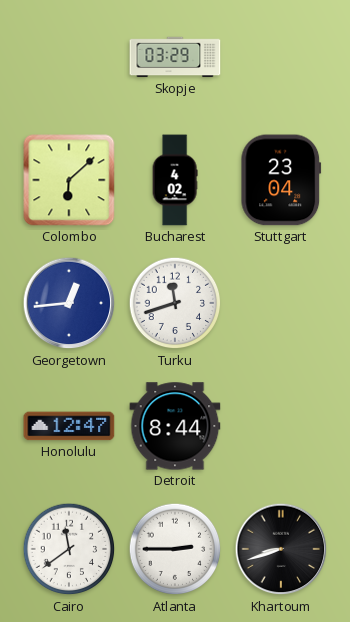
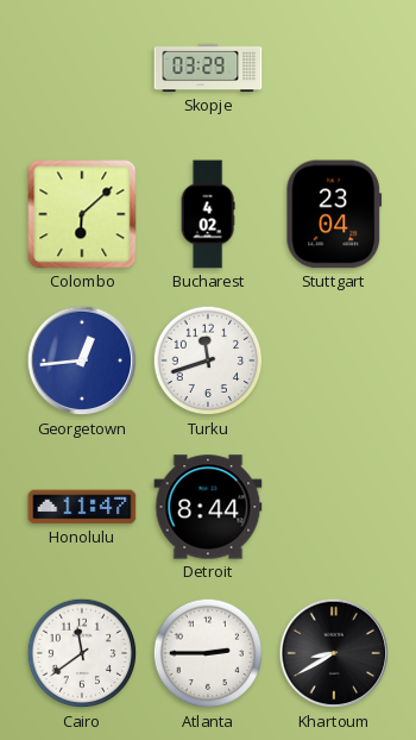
Honolulu: 12:47 -> 11:47 (82, 507)
Khartoum: 8:42 -> 8:40 (334, 653)
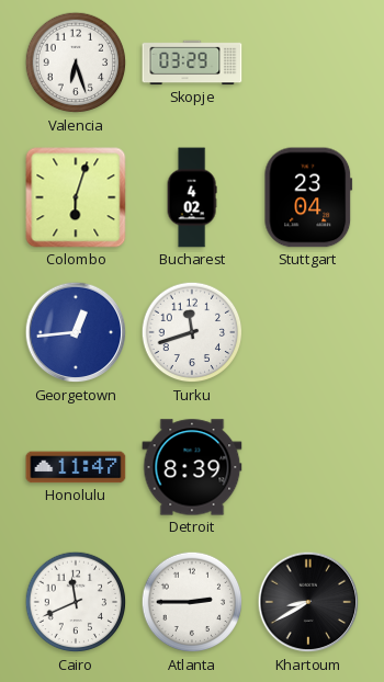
Valencia: none -> 6:27 (76, 62)
Colombo: 6:08 -> 6:03 (76, 197)
Detroit: 8:44 -> 8:39 (192, 467)
Cairo: 11:39 -> 11:41 (76, 602)
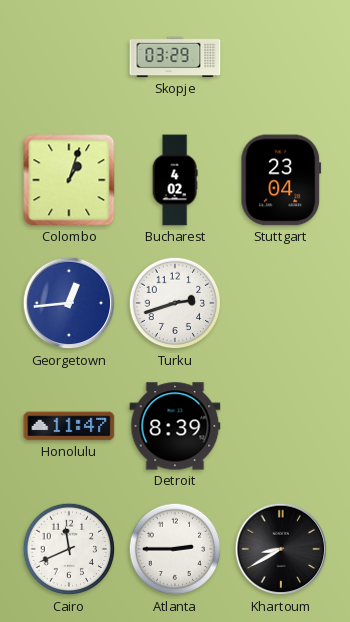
Valencia: 6:27 -> none (76, 62)
Colombo: 6:03 -> 1:03 (69, 180)
Turku: 11:42 -> 2:42 (175, 303)
